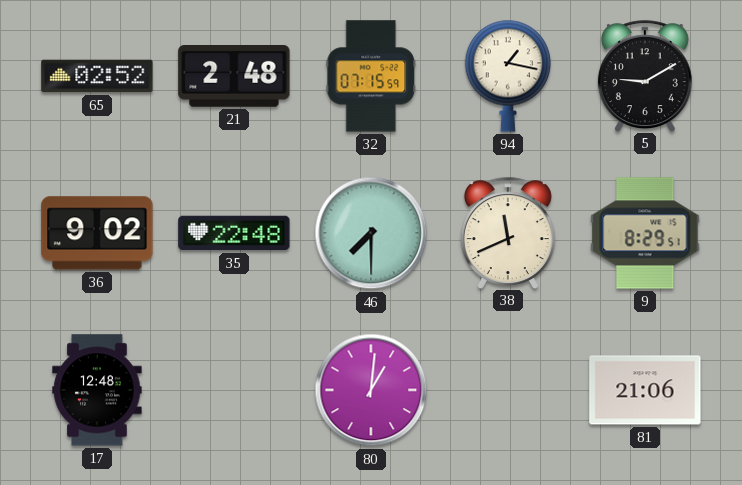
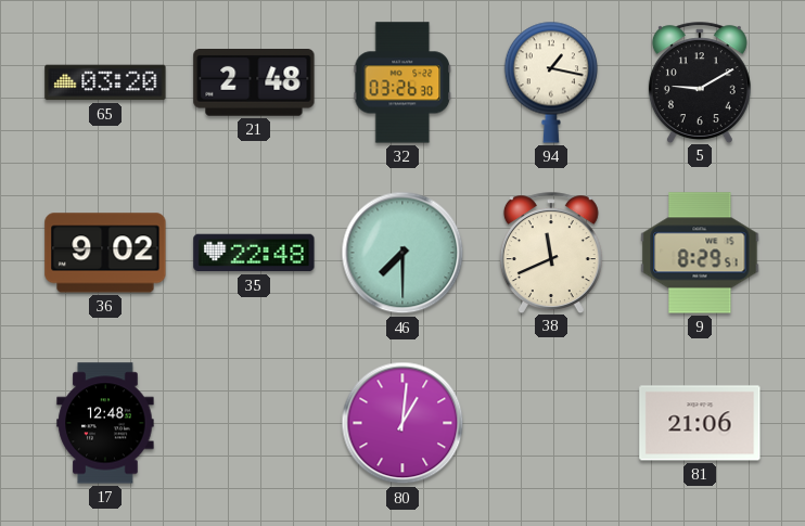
65: 02:52 -> 03:20 (105, 82)
32: 07:15 -> 03:26 (403, 82)
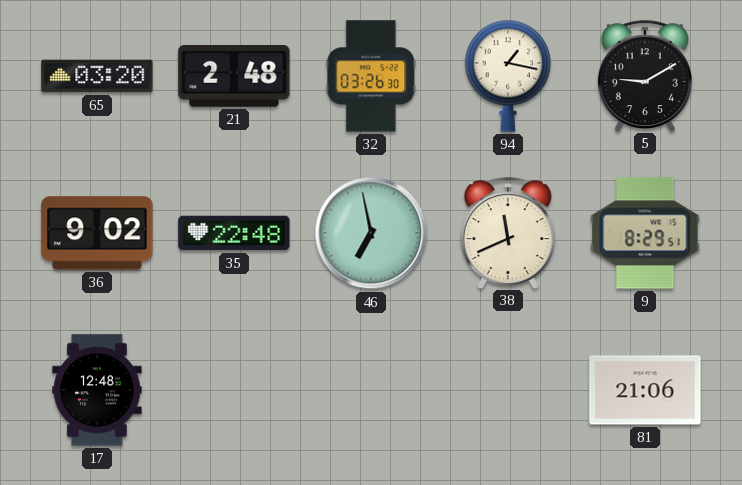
46: 7:30 -> 6:58 (371, 233)
80: 1:01 -> none (403, 423)
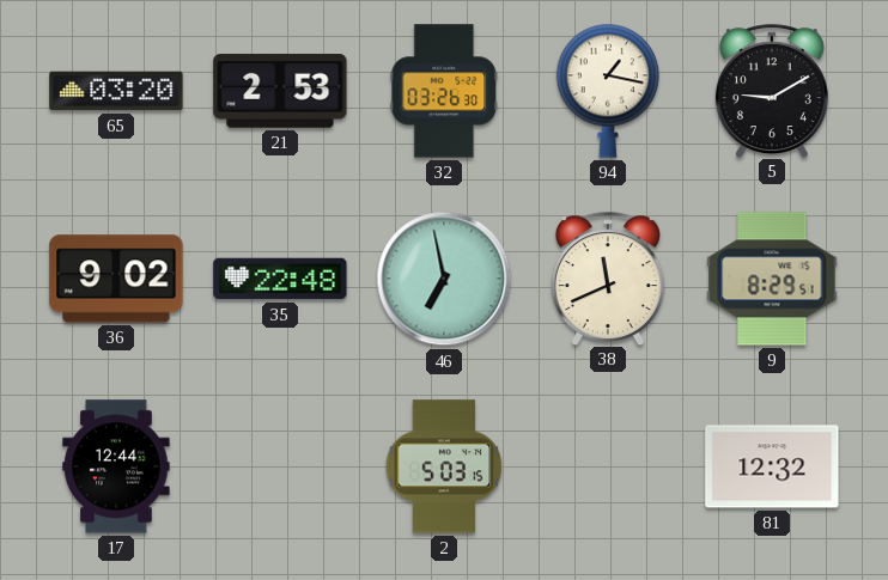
21: 2:48 -> 2:53 (280, 92)
17: 12:48 -> 12:44 (116, 466)
2: none -> 5:03 (444, 466)
81: 21:06 -> 12:32 (772, 466)
